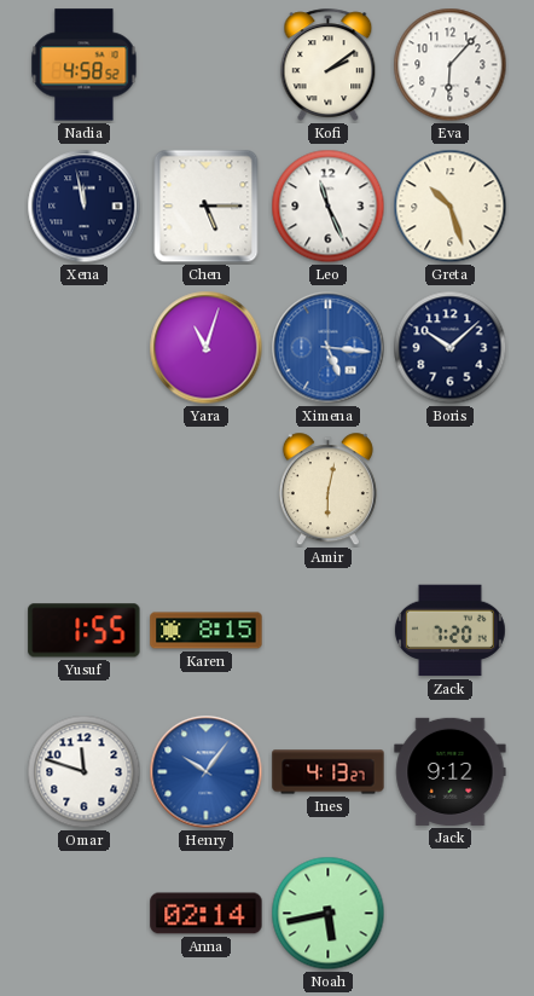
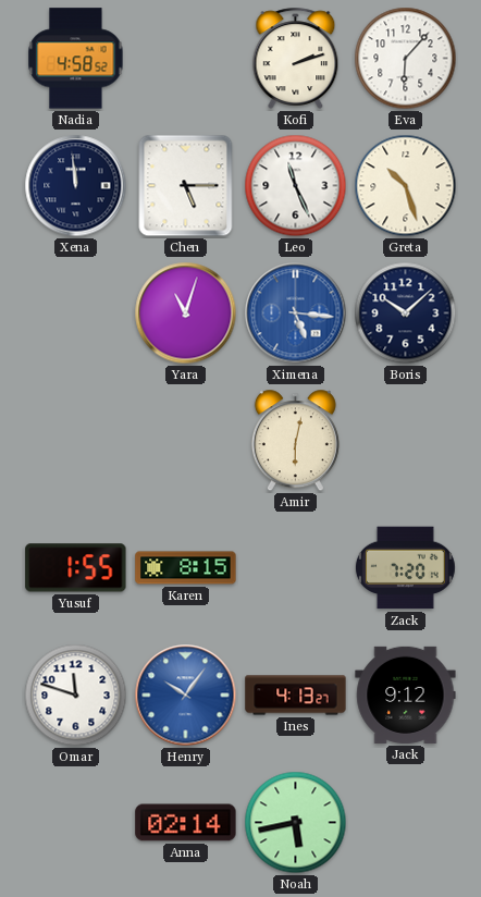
Kofi: 2:09 -> 2:12 (296, 58)
Xena: 11:58 -> 11:59 (76, 186)
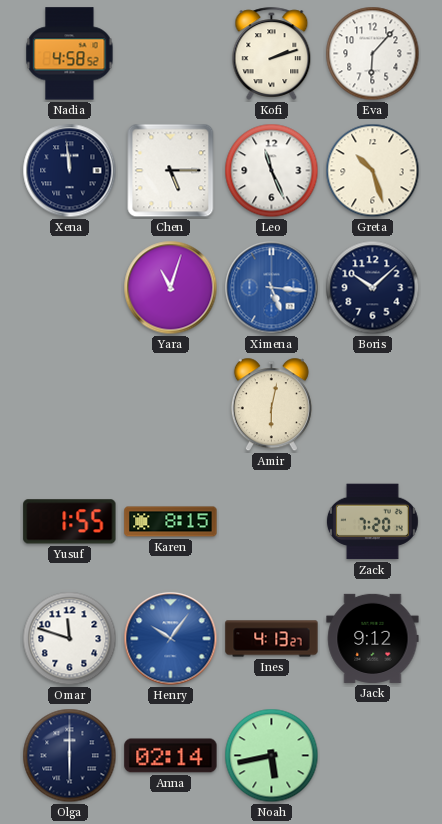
Olga: none -> 6:00 (70, 756)
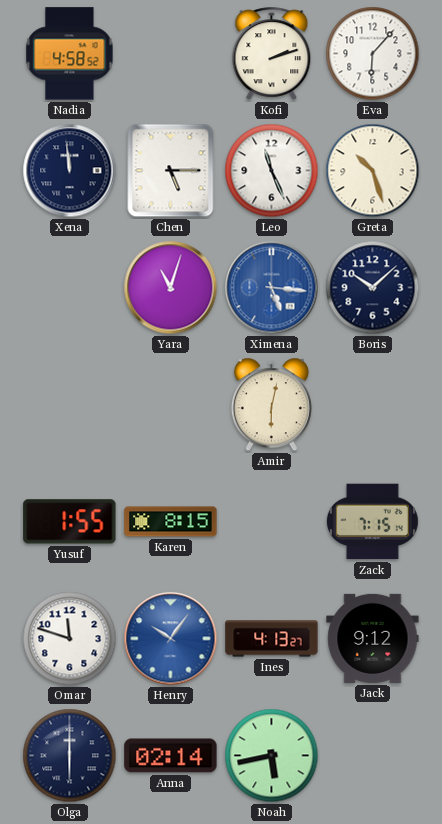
Zack: 7:20 -> 7:15 (372, 522)
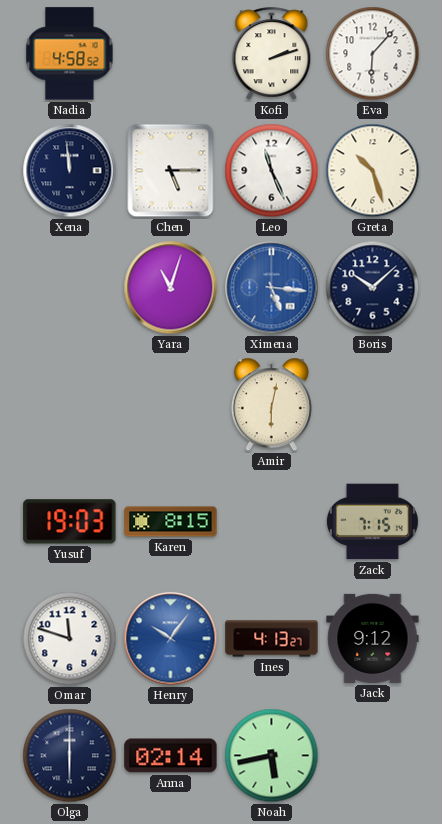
Yusuf: 1:55 -> 19:03 (70, 522)
